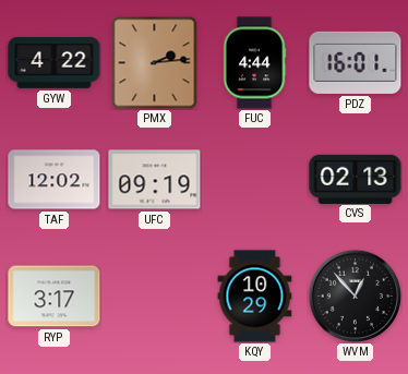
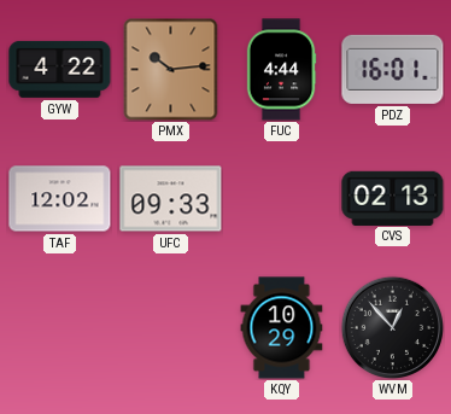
PMX: 2:14 -> 10:14 (171, 69)
UFC: 09:19 -> 09:33 (171, 199)
RYP: 3:17 -> none (55, 297)
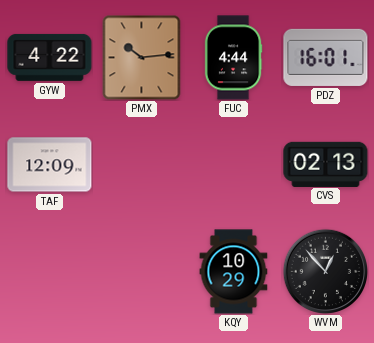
TAF: 12:02 -> 12:09 (50, 165)
UFC: 09:33 -> none (171, 199)
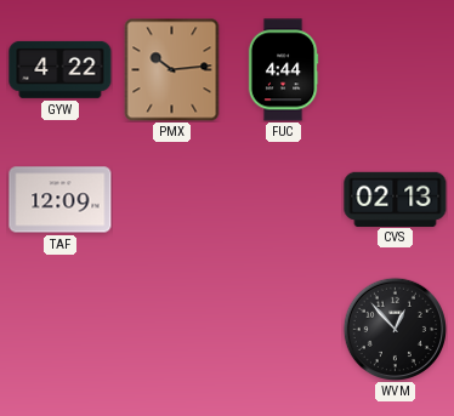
PDZ: 16:01 -> none (326, 57)
KQY: 10:29 -> none (234, 272)
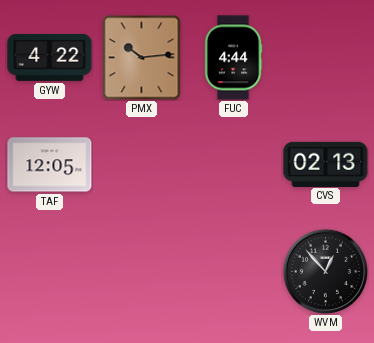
TAF: 12:09 -> 12:05 (50, 165)
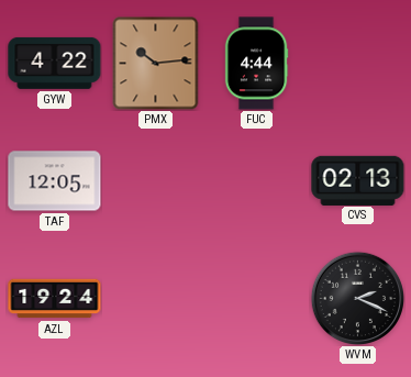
AZL: none -> 19:24 (55, 299)
WVM: 12:53 -> 2:19 (357, 298)
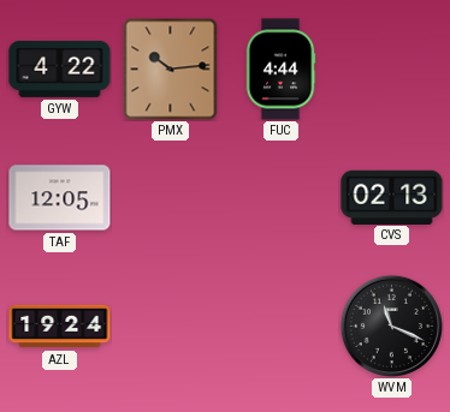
WVM: 2:19 -> 11:19 (391, 326)
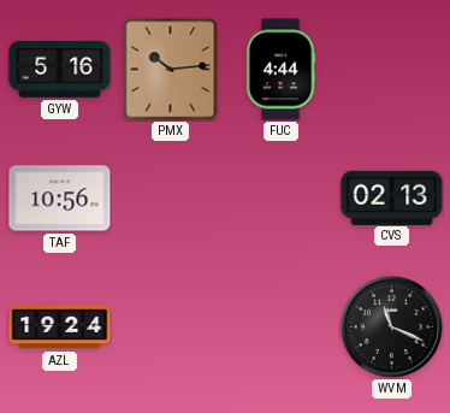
GYW: 4:22 -> 5:16 (60, 69)
TAF: 12:05 -> 10:56 (60, 199)
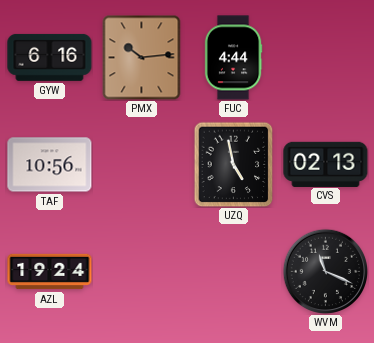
GYW: 5:16 -> 6:16 (50, 57)
UZQ: none -> 4:58 (234, 164)
